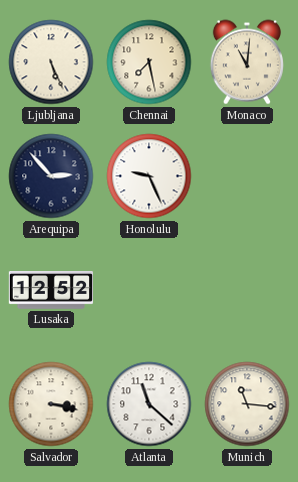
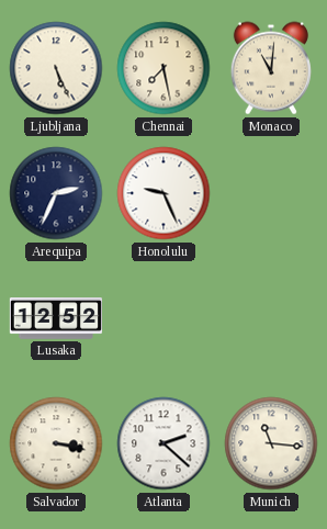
Arequipa: 2:53 -> 2:34 (56, 193)
Atlanta: 11:22 -> 2:22 (163, 443)
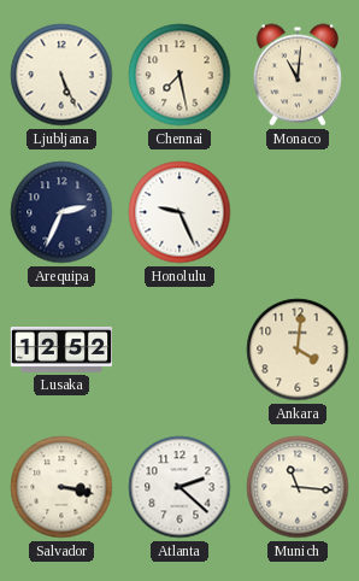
Ankara: none -> 4:01 (298, 350)
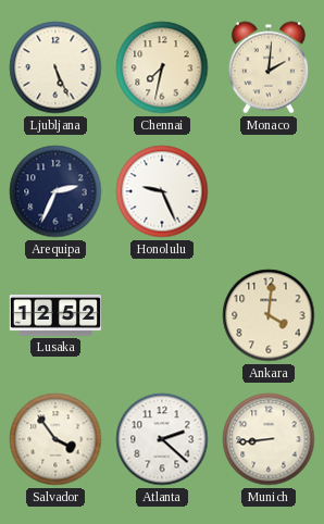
Chennai: 7:28 -> 7:32 (162, 67)
Monaco: 11:01 -> 2:01 (269, 67)
Salvador: 3:17 -> 3:54 (55, 439)
Munich: 11:16 -> 8:44 (269, 439)
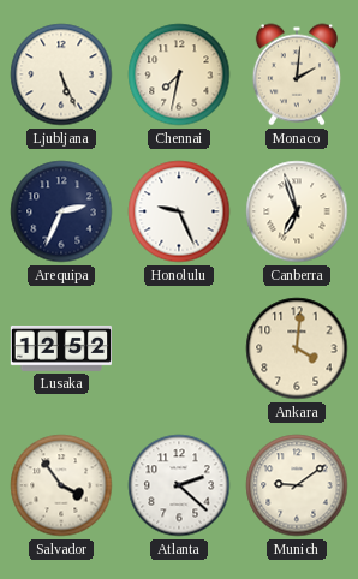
Canberra: none -> 6:57 (297, 211)
Munich: 8:44 -> 9:09 (297, 485)
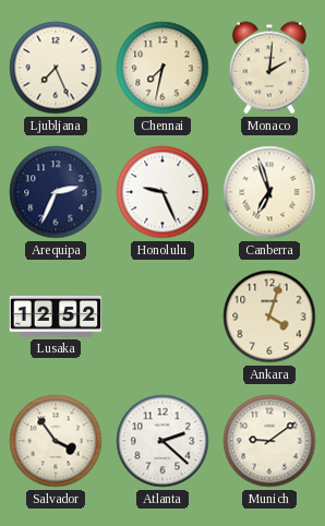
Ljubljana: 5:26 -> 7:26 (56, 68)
Ankara: 4:01 -> 4:03 (269, 316)
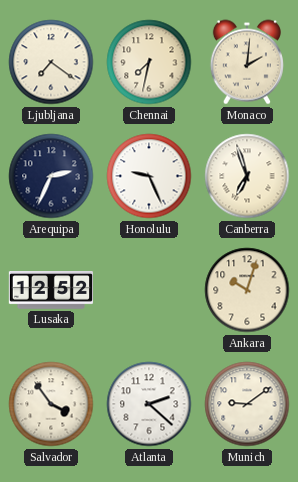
Ljubljana: 7:26 -> 7:21 (51, 62)
Ankara: 4:03 -> 10:03 (247, 290)
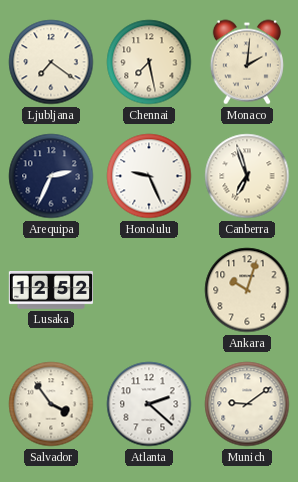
Chennai: 7:32 -> 7:28 (149, 62)
